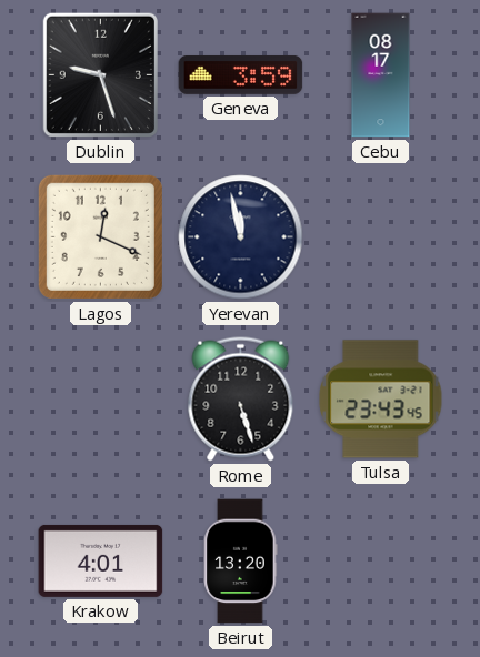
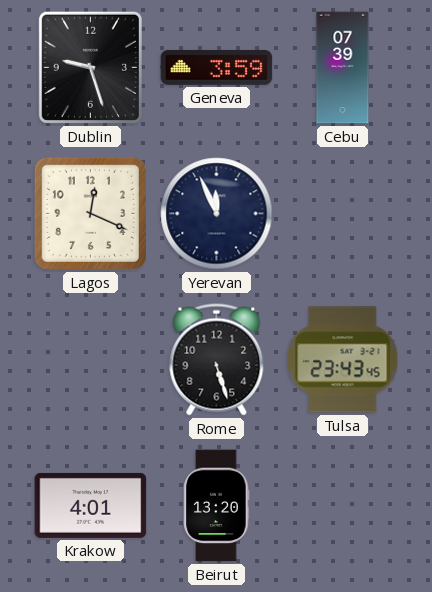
Cebu: 08:17 -> 07:39 (343, 68)
Yerevan: 11:58 -> 11:56 (217, 214)
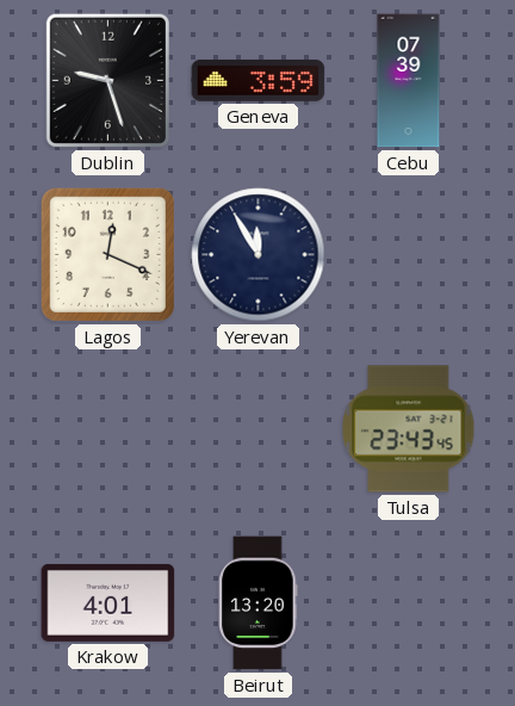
Yerevan: 11:56 -> 11:55 (259, 255)
Rome: 5:27 -> none (217, 360)
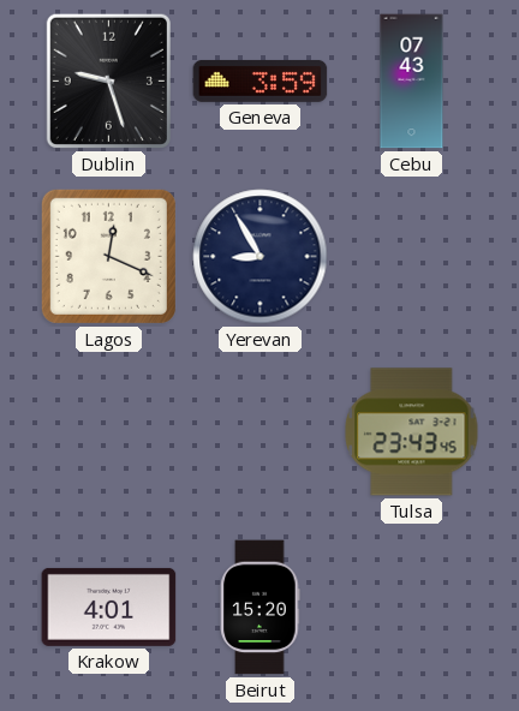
Cebu: 07:39 -> 07:43 (412, 82)
Yerevan: 11:55 -> 8:55 (261, 257)
Beirut: 13:20 -> 15:20 (261, 608)
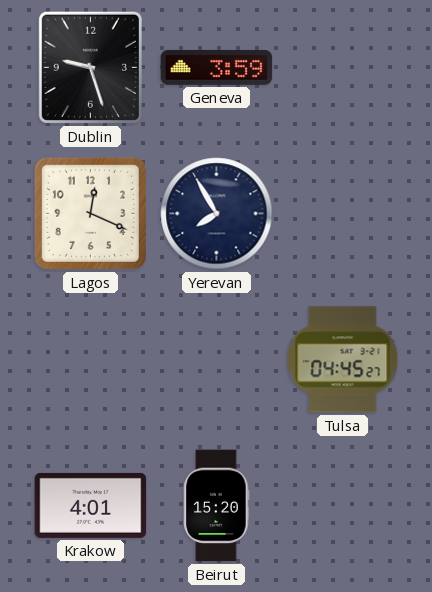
Cebu: 07:43 -> none (412, 82)
Yerevan: 8:55 -> 7:55 (217, 214)
Tulsa: 23:43 -> 04:45 (343, 360)
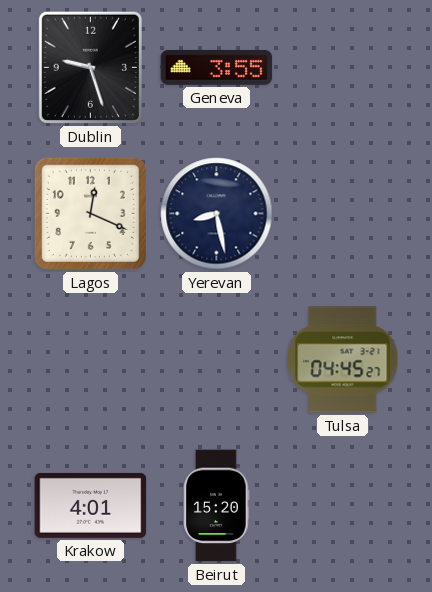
Geneva: 3:59 -> 3:55 (217, 67)
Yerevan: 7:55 -> 8:28 (217, 214)
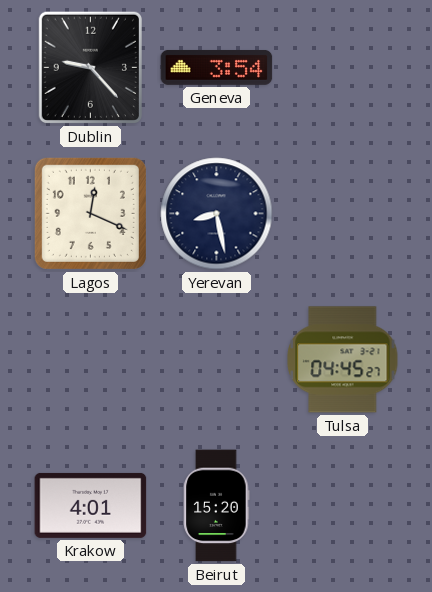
Dublin: 9:27 -> 9:23 (90, 67)
Geneva: 3:55 -> 3:54 (217, 67)
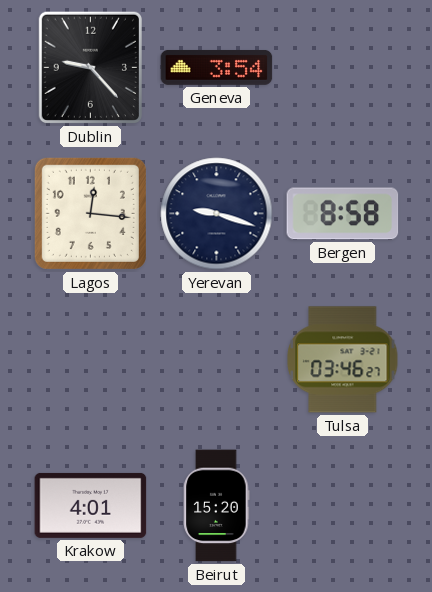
Lagos: 12:19 -> 12:16 (90, 213)
Yerevan: 8:28 -> 9:18 (217, 214)
Bergen: none -> 8:58 (343, 214)
Tulsa: 04:45 -> 03:46 (343, 360)
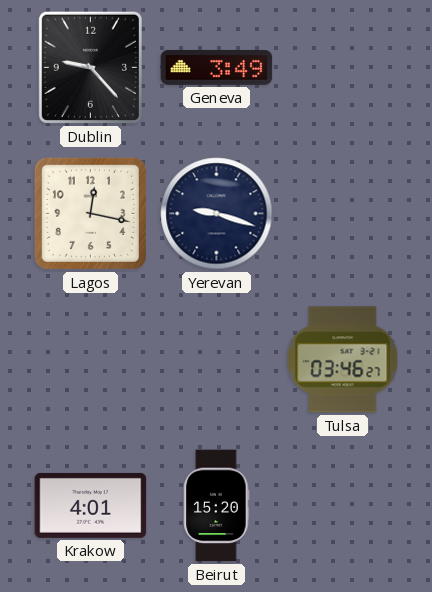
Geneva: 3:54 -> 3:49 (217, 67)
Lagos: 12:16 -> 12:17 (90, 213)
Bergen: 8:58 -> none (343, 214)
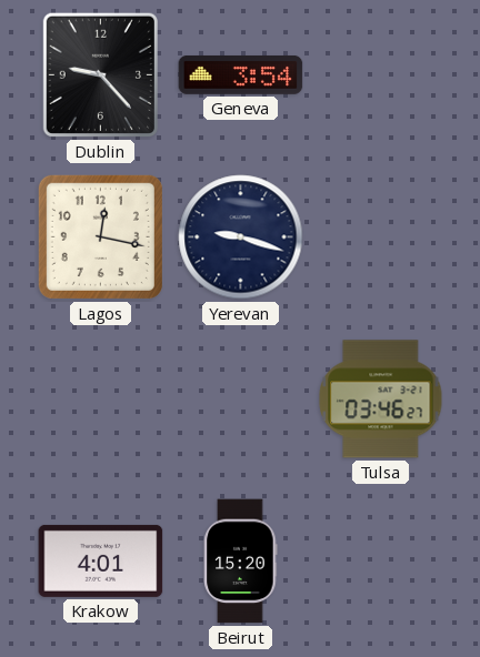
Geneva: 3:49 -> 3:54 (241, 74)
